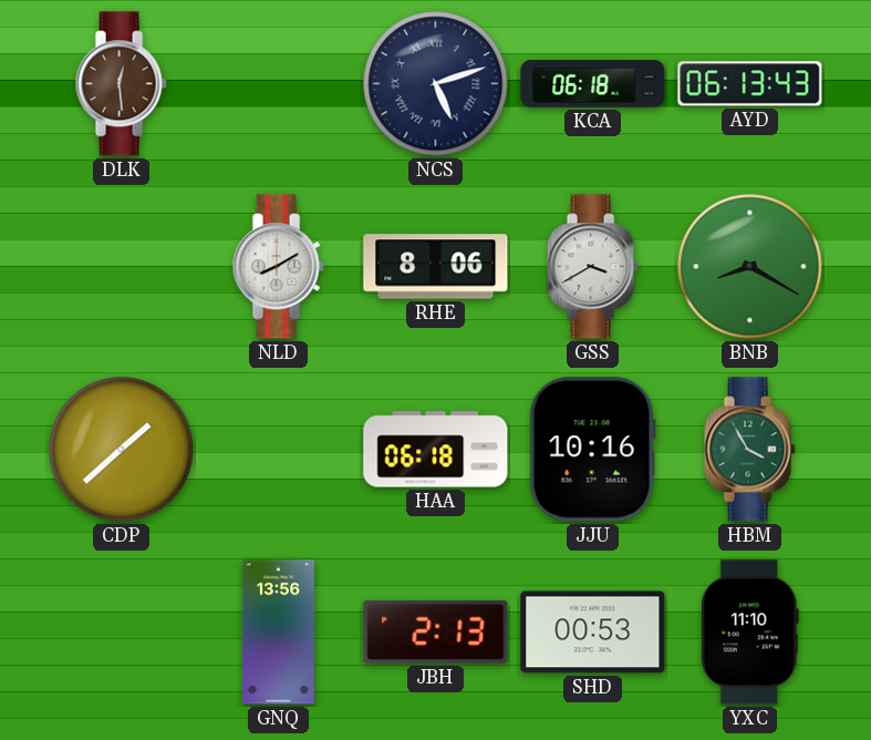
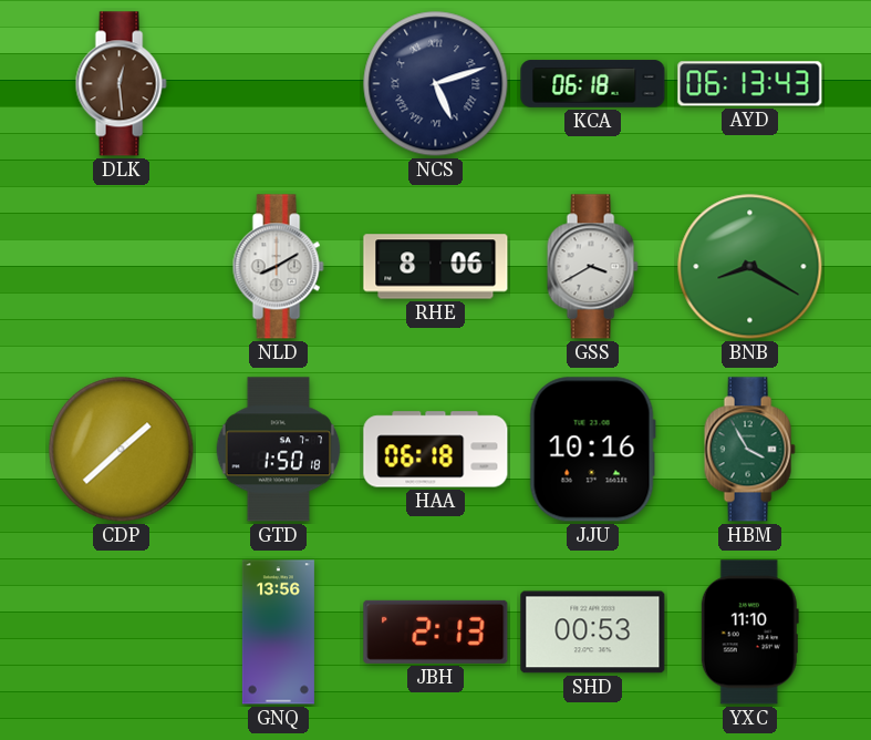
GTD: none -> 1:50 (279, 450)
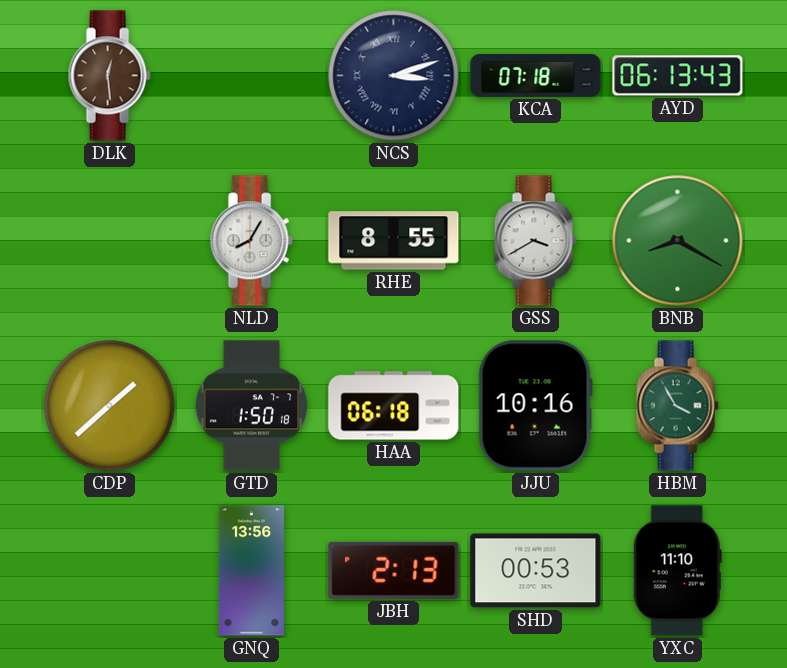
NCS: 5:12 -> 3:12 (394, 76)
KCA: 06:18 -> 07:18 (536, 76)
NLD: 8:10 -> 8:05 (251, 241)
RHE: 8:06 -> 8:55 (394, 241)
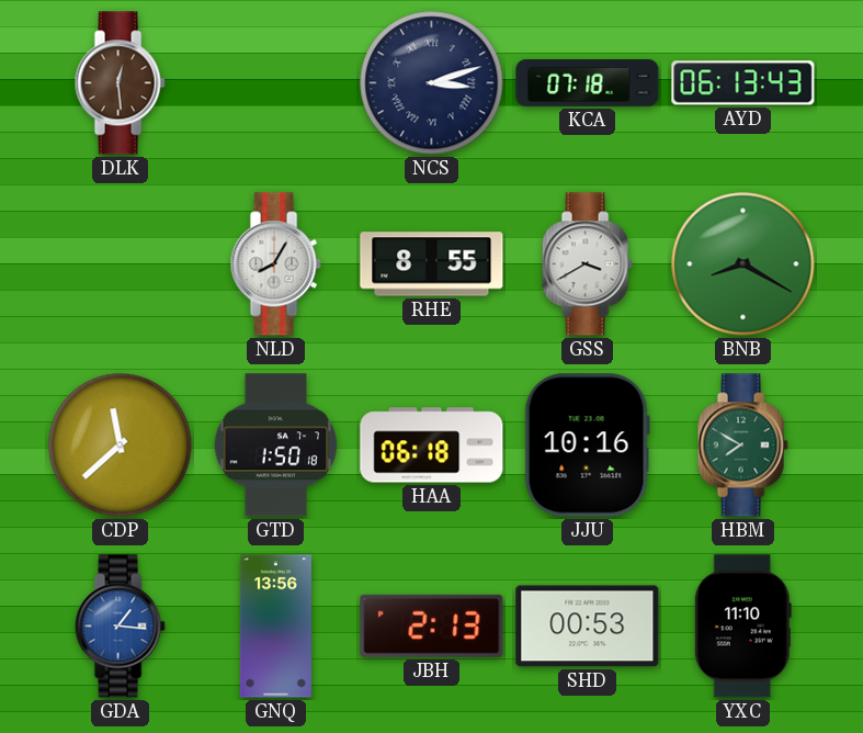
CDP: 1:38 -> 11:38 (121, 446)
HBM: 3:55 -> 7:50 (742, 446)
GDA: none -> 1:16 (120, 627)
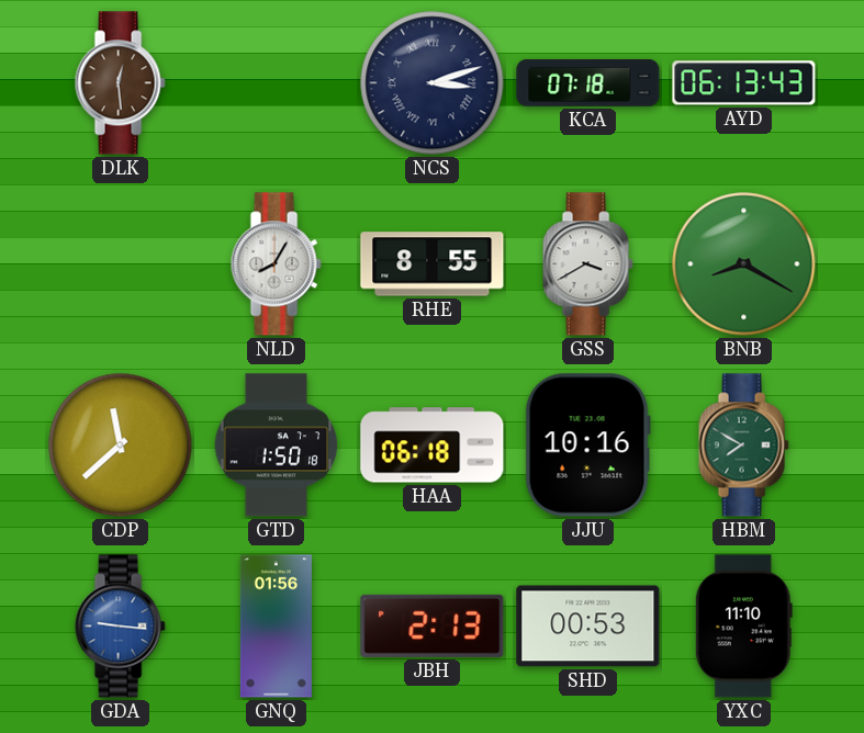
GDA: 1:16 -> 9:16 (120, 627)
GNQ: 13:56 -> 01:56 (276, 627)
